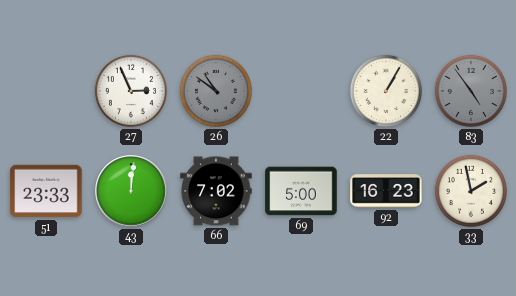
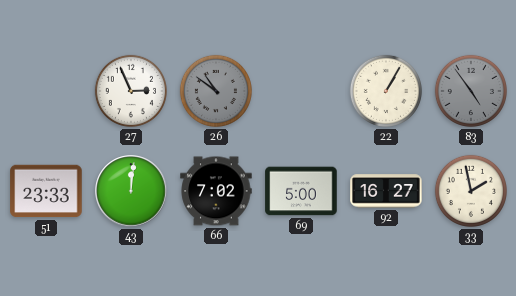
92: 16:23 -> 16:27 (386, 191)
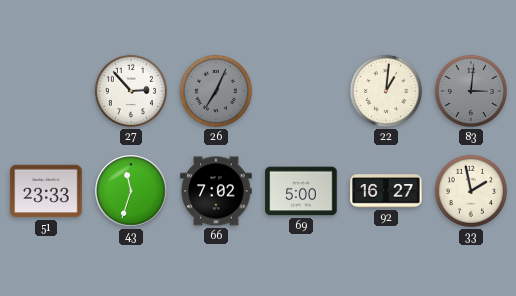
27: 2:56 -> 2:53 (131, 91)
26: 10:51 -> 7:04 (216, 91)
22: 1:05 -> 1:01 (386, 91)
83: 4:54 -> 3:01 (471, 91)
43: 12:01 -> 11:33 (131, 191)
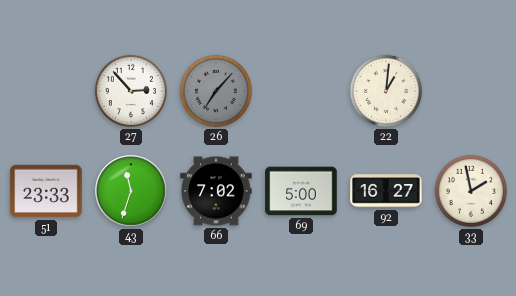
26: 7:04 -> 7:07 (216, 91)
83: 3:01 -> none (471, 91)
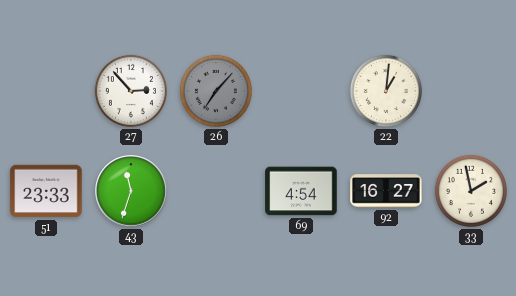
66: 7:02 -> none (216, 191)
69: 5:00 -> 4:54 (301, 191)
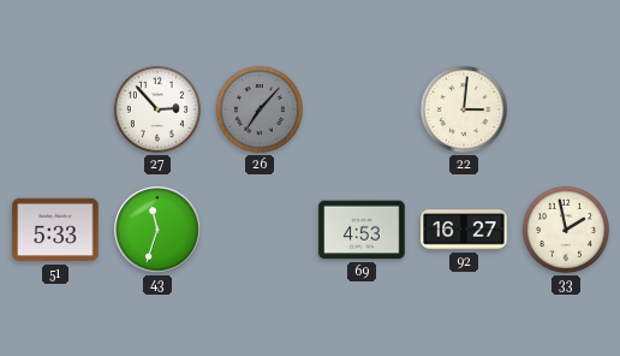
22: 1:01 -> 3:01 (464, 109)
51: 23:33 -> 5:33 (55, 230)
69: 4:54 -> 4:53 (362, 230)
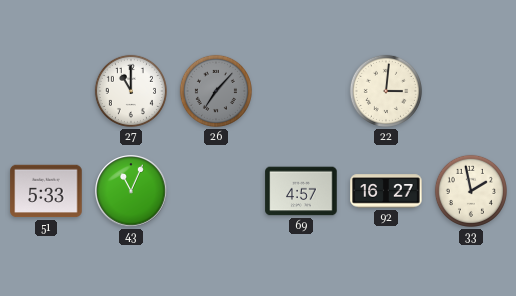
27: 2:53 -> 11:00 (131, 91)
43: 11:33 -> 11:04 (131, 191)
69: 4:53 -> 4:57 (301, 191)
